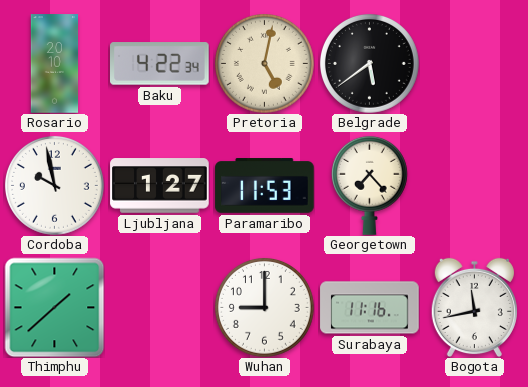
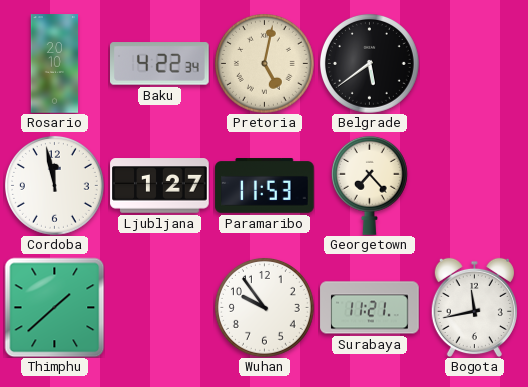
Cordoba: 9:58 -> 11:58 (54, 185)
Wuhan: 9:00 -> 9:54 (264, 307)
Surabaya: 11:16 -> 11:21 (370, 308)
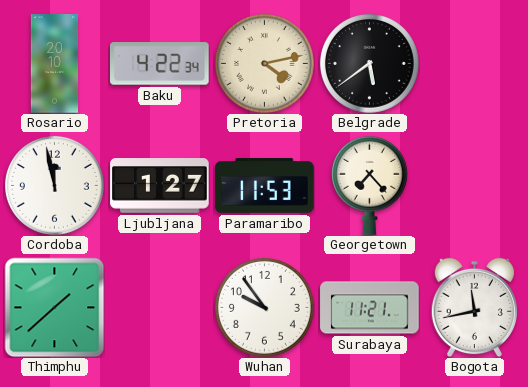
Pretoria: 5:02 -> 4:13 (264, 63)
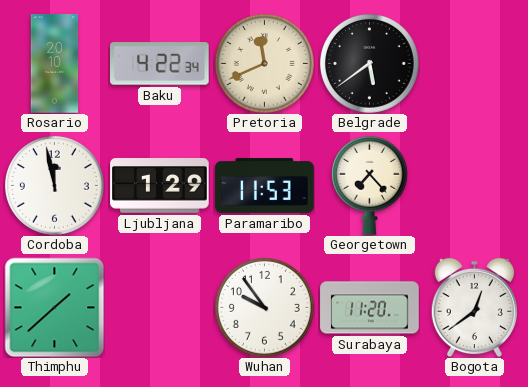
Pretoria: 4:13 -> 11:41 (264, 63)
Ljubljana: 1:27 -> 1:29 (160, 186)
Surabaya: 11:21 -> 11:20 (370, 308)
Bogota: 11:43 -> 12:39 (474, 307)
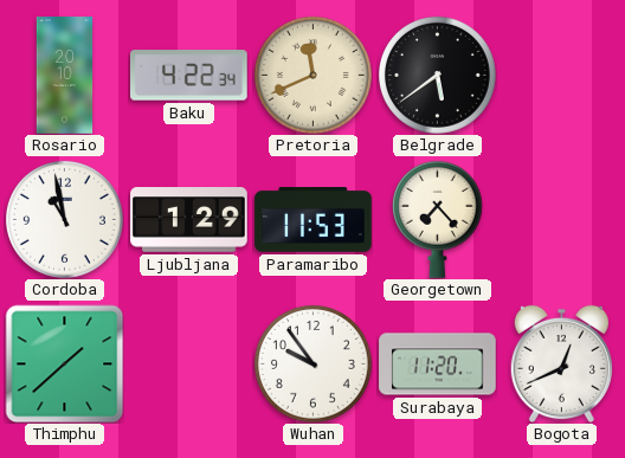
Cordoba: 11:58 -> 10:58 (64, 219)
Bogota: 12:39 -> 12:41 (561, 363)
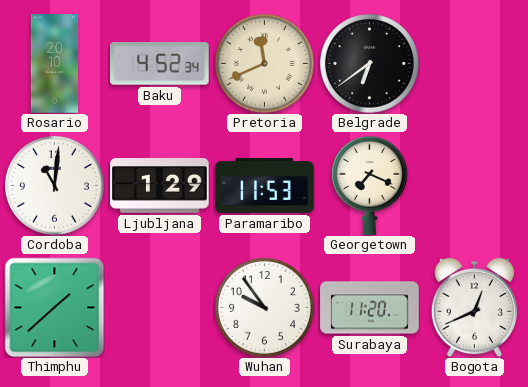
Baku: 4:22 -> 4:52 (160, 64)
Belgrade: 5:39 -> 6:39 (369, 63)
Cordoba: 10:58 -> 11:01 (54, 185)
Georgetown: 7:23 -> 7:19 (369, 185)
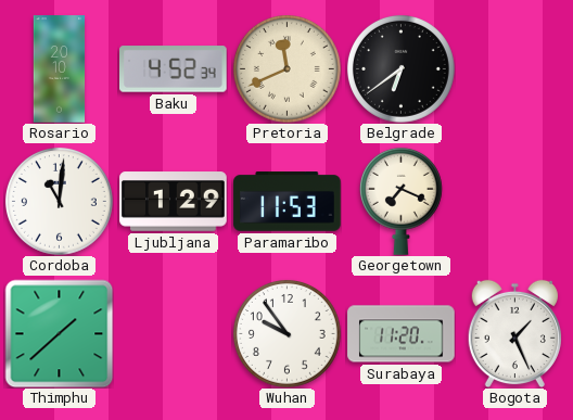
Bogota: 12:41 -> 1:26 (514, 333)
